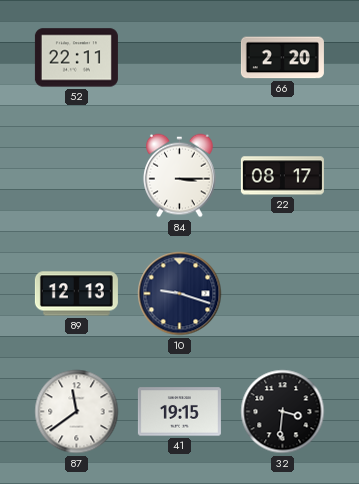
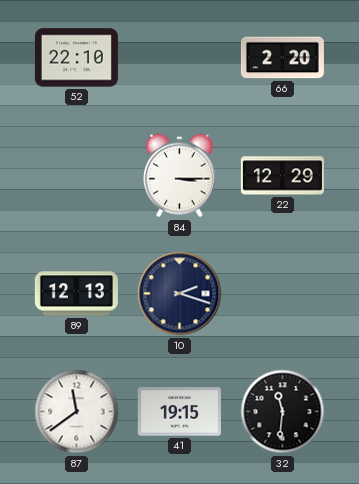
52: 22:11 -> 22:10 (76, 58)
22: 08:17 -> 12:29 (282, 176)
10: 9:18 -> 2:18 (180, 294)
32: 3:31 -> 11:31 (283, 412)
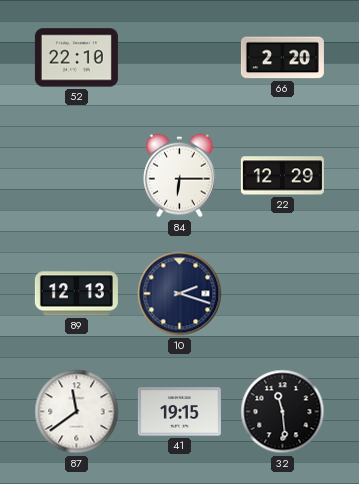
84: 3:15 -> 6:15 (180, 176)
32: 11:31 -> 11:29 (283, 412)
